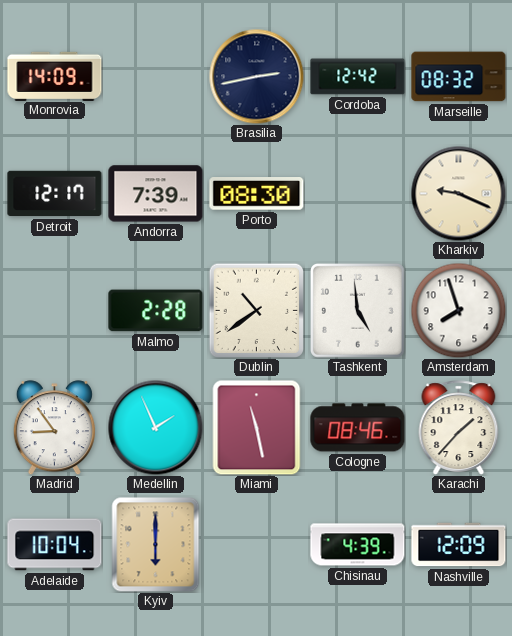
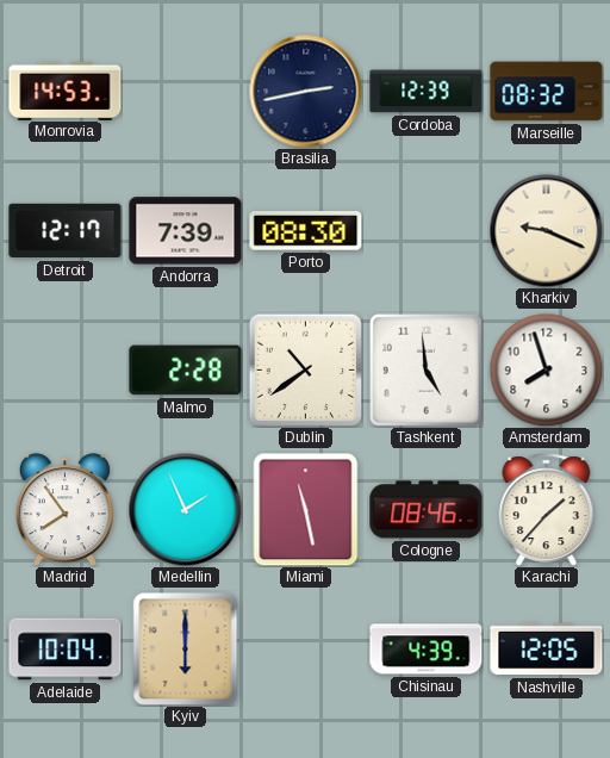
Monrovia: 14:09 -> 14:53 (66, 91)
Cordoba: 12:42 -> 12:39 (427, 92)
Madrid: 8:54 -> 7:54 (64, 510)
Nashville: 12:09 -> 12:05 (547, 650)
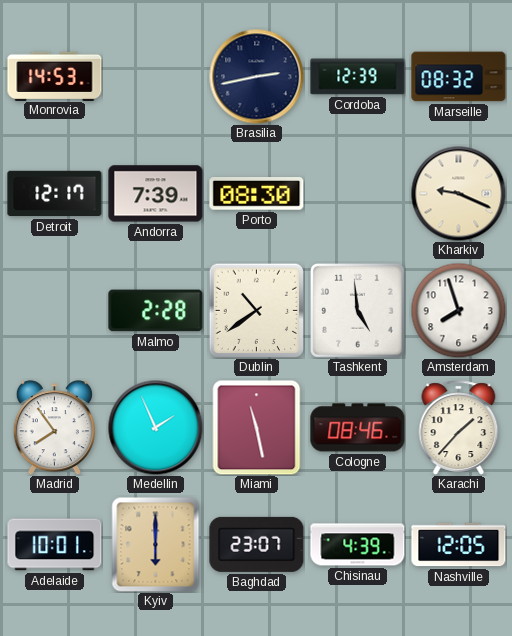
Adelaide: 10:04 -> 10:01 (55, 545)
Baghdad: none -> 23:07 (257, 544)
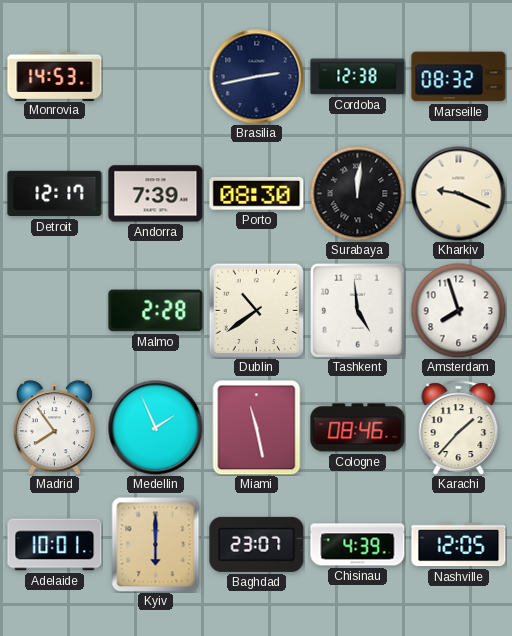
Cordoba: 12:39 -> 12:38 (358, 77)
Surabaya: none -> 12:01 (357, 193)
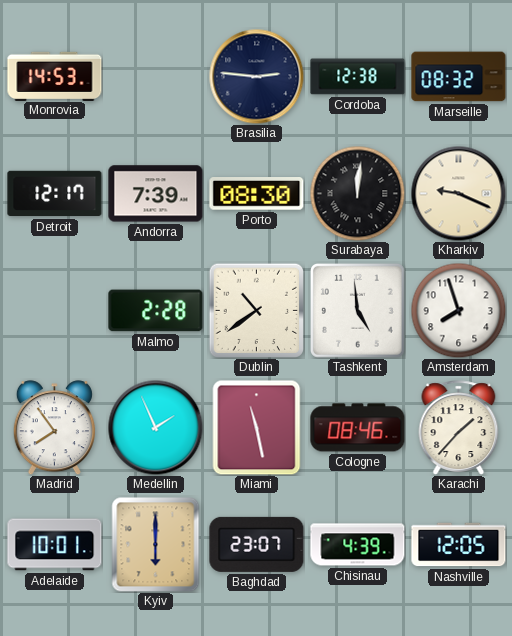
Brasilia: 2:43 -> 2:46 (256, 76)
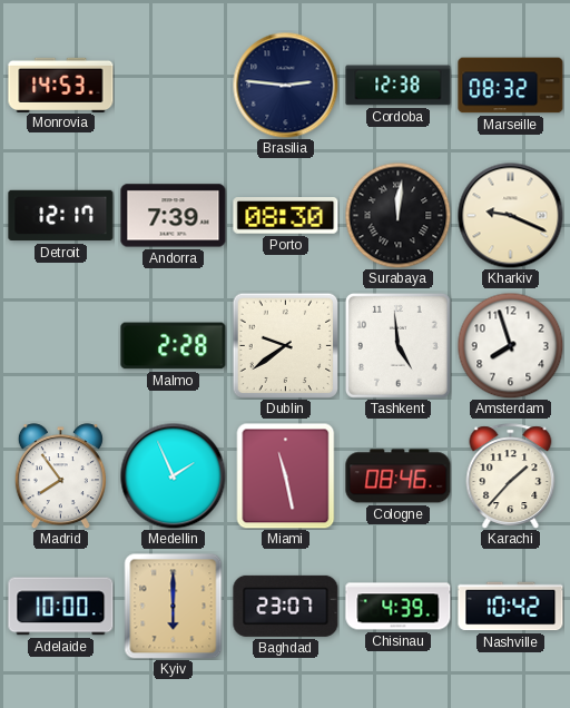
Dublin: 10:39 -> 9:39 (285, 345)
Adelaide: 10:01 -> 10:00 (61, 607)
Nashville: 12:05 -> 10:42 (511, 607)
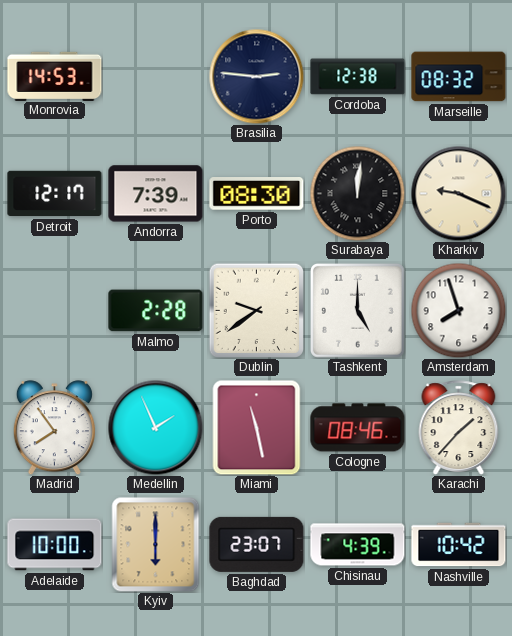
Tashkent: 4:59 -> 5:00 (358, 311)
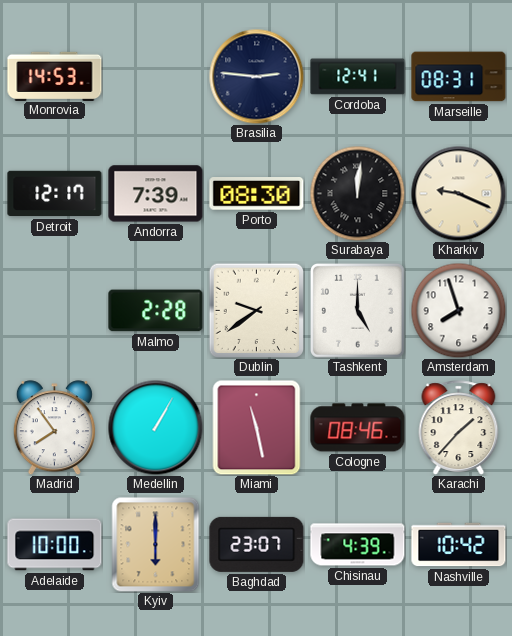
Cordoba: 12:38 -> 12:41 (358, 77)
Marseille: 08:32 -> 08:31 (459, 77)
Medellin: 1:56 -> 1:05 (155, 427)
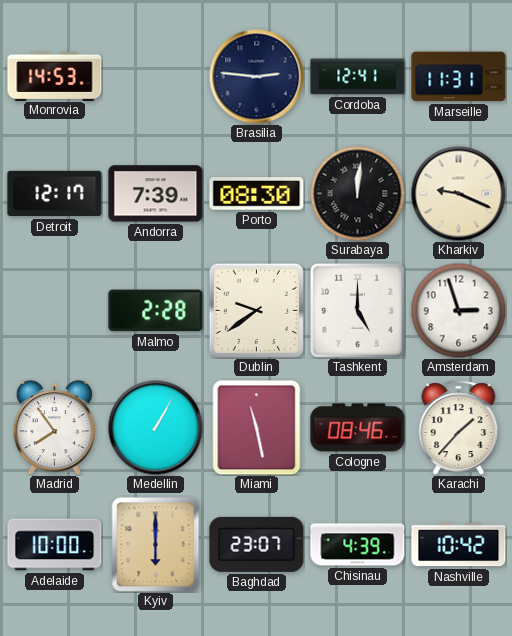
Marseille: 08:31 -> 11:31 (459, 77)
Amsterdam: 7:57 -> 2:57 (458, 310)
